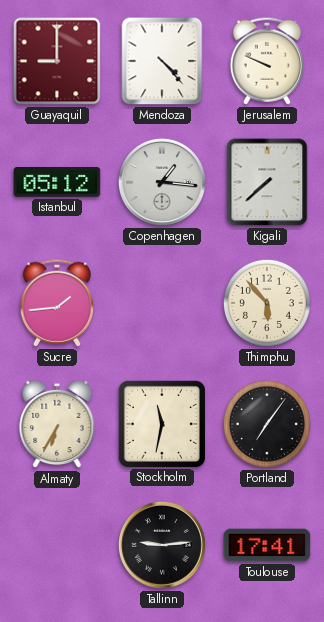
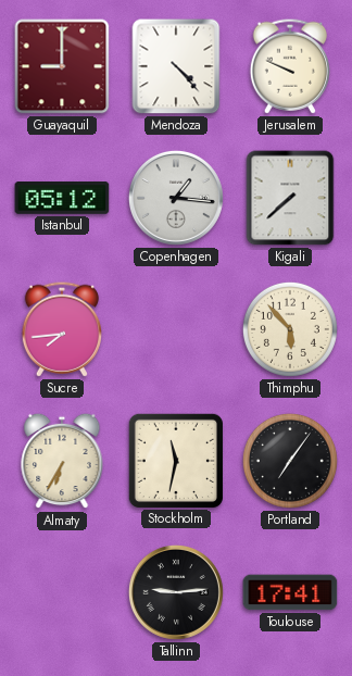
Sucre: 1:44 -> 7:44 (62, 329)
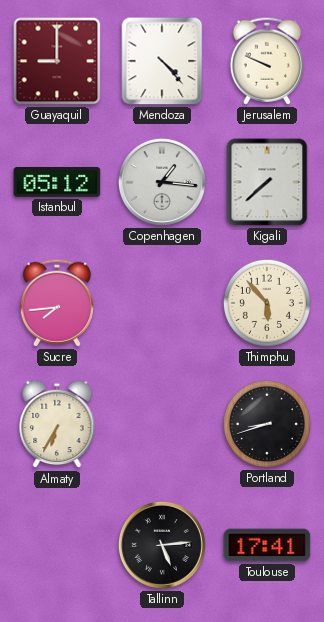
Stockholm: 11:32 -> none (175, 460)
Portland: 7:06 -> 8:42 (267, 424)
Tallinn: 9:14 -> 5:14 (162, 545)
